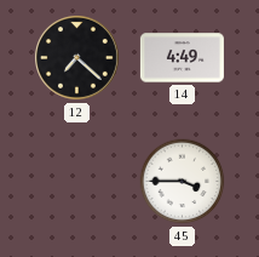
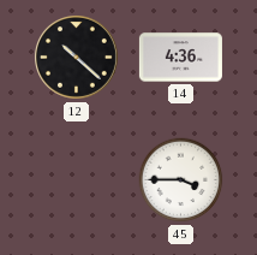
12: 7:22 -> 10:22 (77, 58)
14: 4:49 -> 4:36 (180, 58)
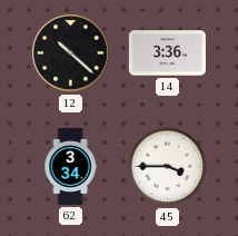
14: 4:36 -> 3:36 (167, 53)
62: none -> 3:34 (70, 166)
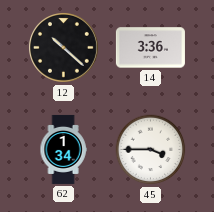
62: 3:34 -> 1:34 (63, 149)
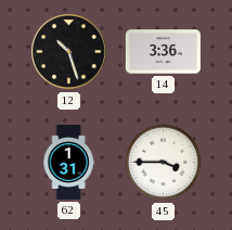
12: 10:22 -> 10:27 (69, 52)
62: 1:34 -> 1:31 (68, 162)
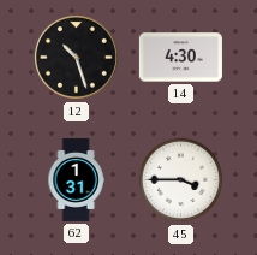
14: 3:36 -> 4:30 (180, 58)
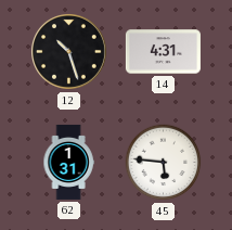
14: 4:30 -> 4:31 (163, 52)
45: 3:45 -> 5:46 (164, 163)
